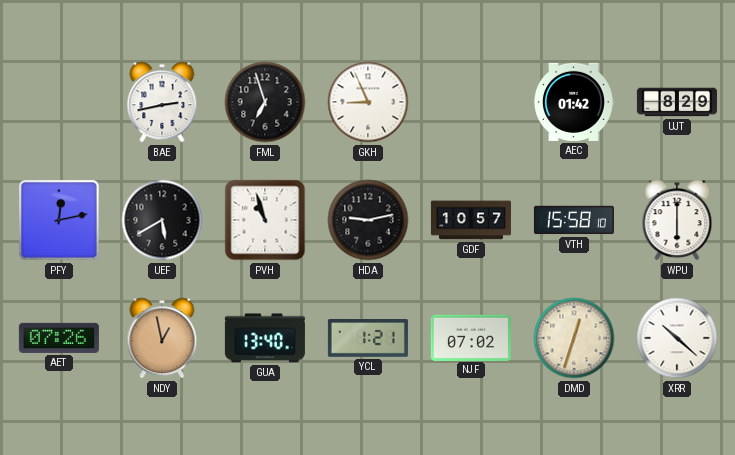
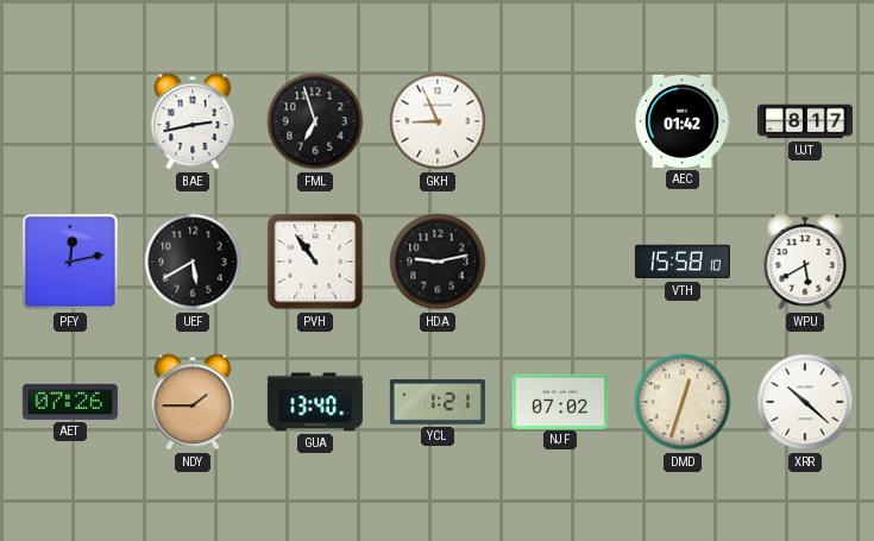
UJT: 8:29 -> 8:17 (805, 121)
PVH: 10:57 -> 10:54 (315, 262)
GDF: 10:57 -> none (471, 220)
WPU: 6:00 -> 5:40 (805, 262)
NDY: 12:58 -> 1:45 (193, 402)
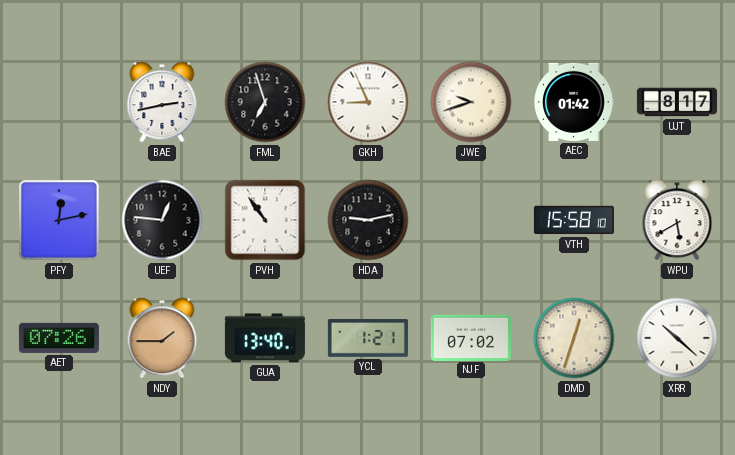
JWE: none -> 9:42 (471, 102)
UEF: 5:40 -> 12:46 (162, 220)
